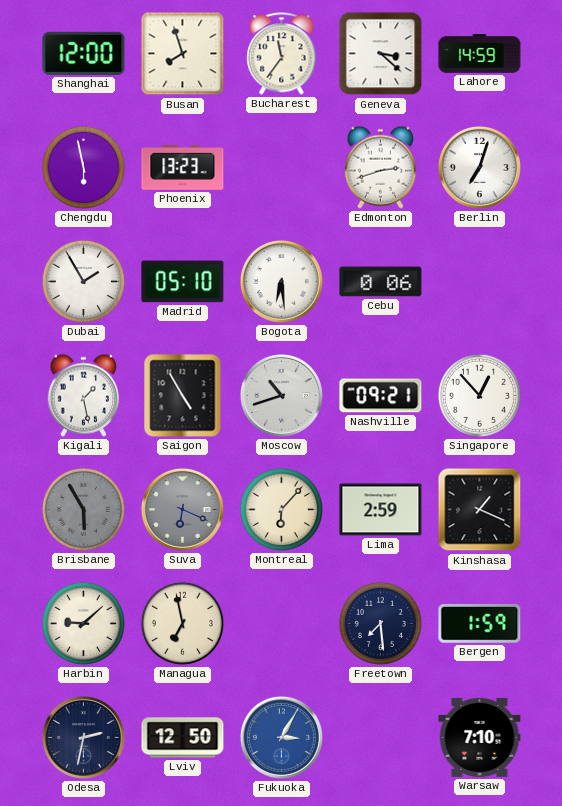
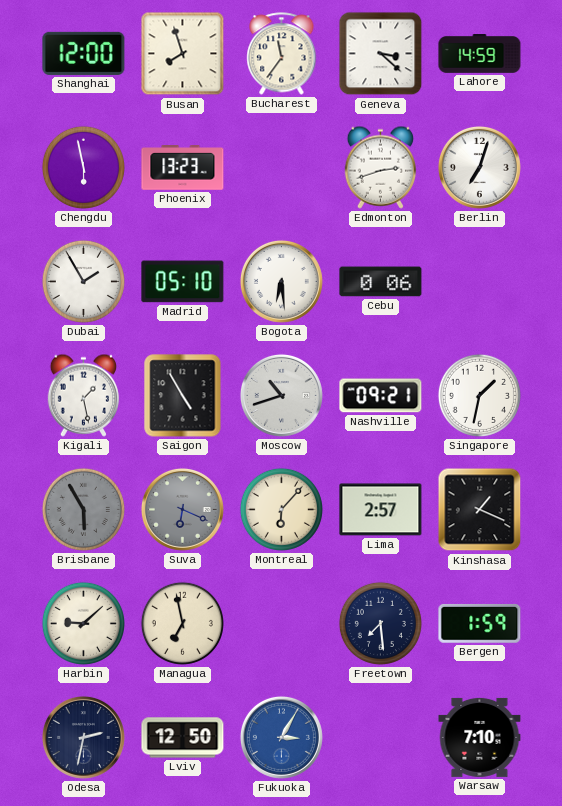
Singapore: 12:53 -> 1:32 (479, 395)
Lima: 2:59 -> 2:57 (381, 510)
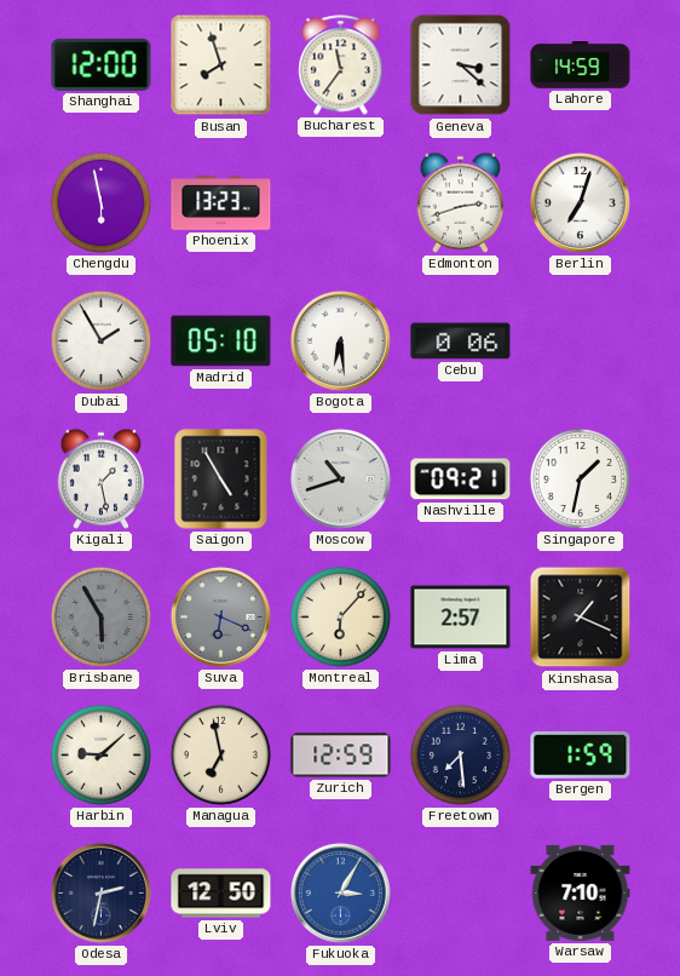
Zurich: none -> 12:59 (341, 756)
